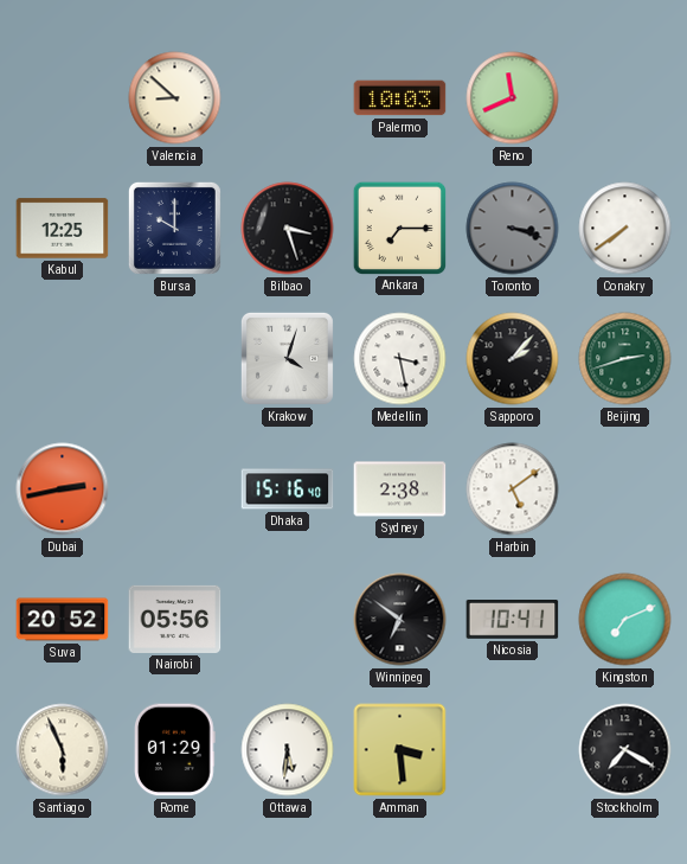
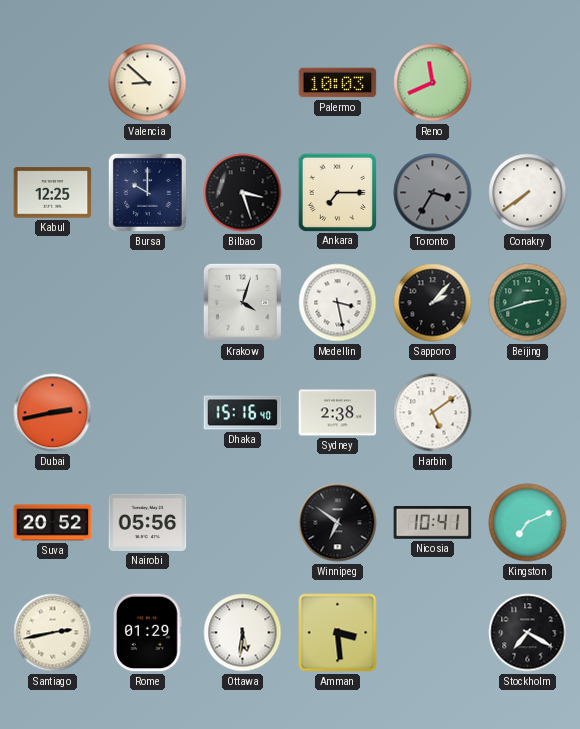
Toronto: 3:18 -> 3:35 (433, 193)
Santiago: 5:56 -> 2:43 (53, 633)
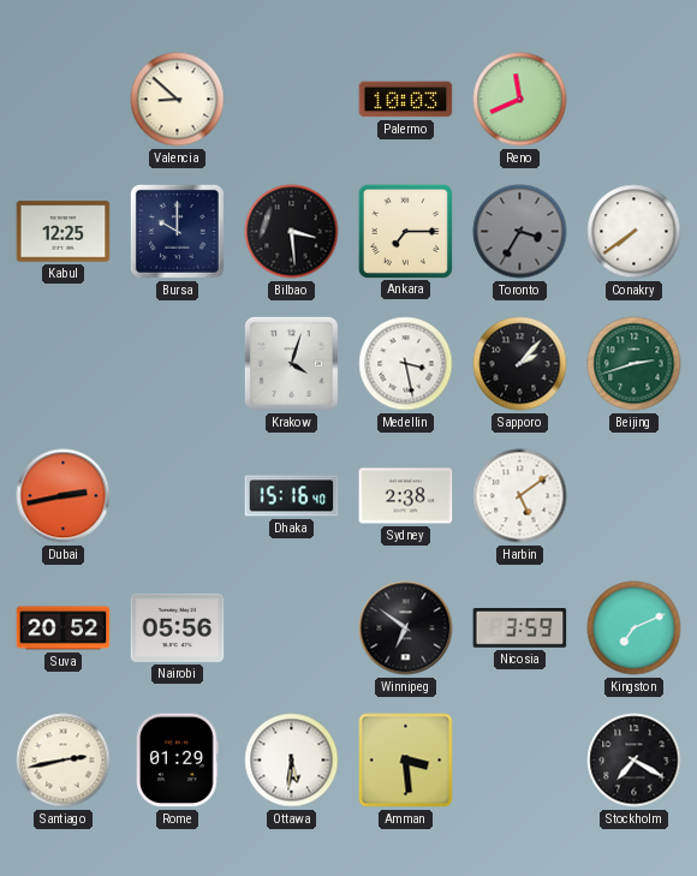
Bilbao: 3:27 -> 3:29 (292, 232)
Nicosia: 10:41 -> 3:59 (520, 628)
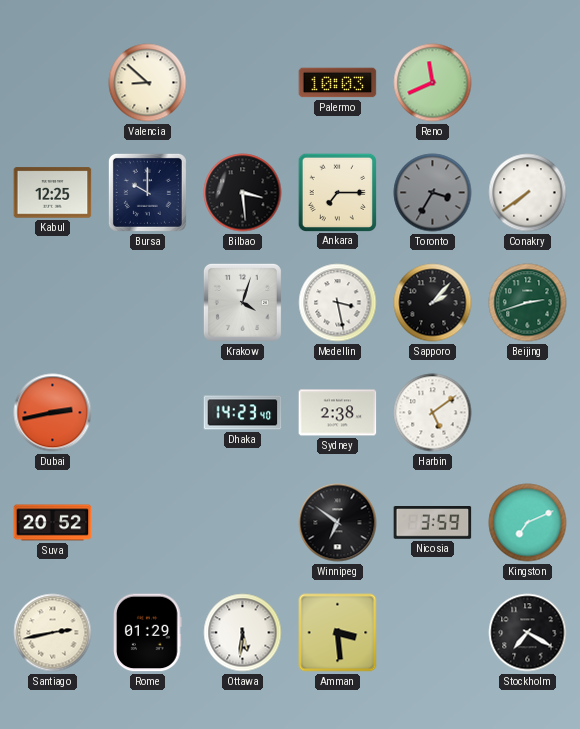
Dhaka: 15:16 -> 14:23 (243, 413)
Nairobi: 05:56 -> none (178, 627)
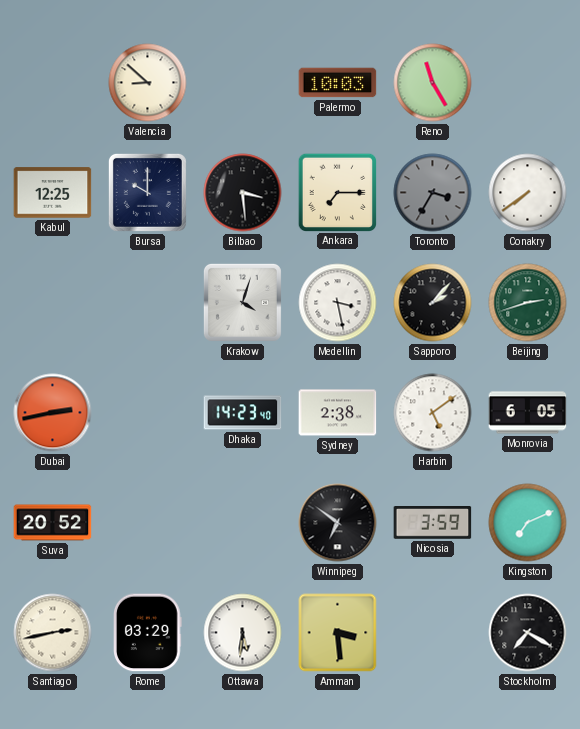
Reno: 11:41 -> 11:25 (433, 83)
Monrovia: none -> 6:05 (528, 413)
Rome: 01:29 -> 03:29 (148, 633)
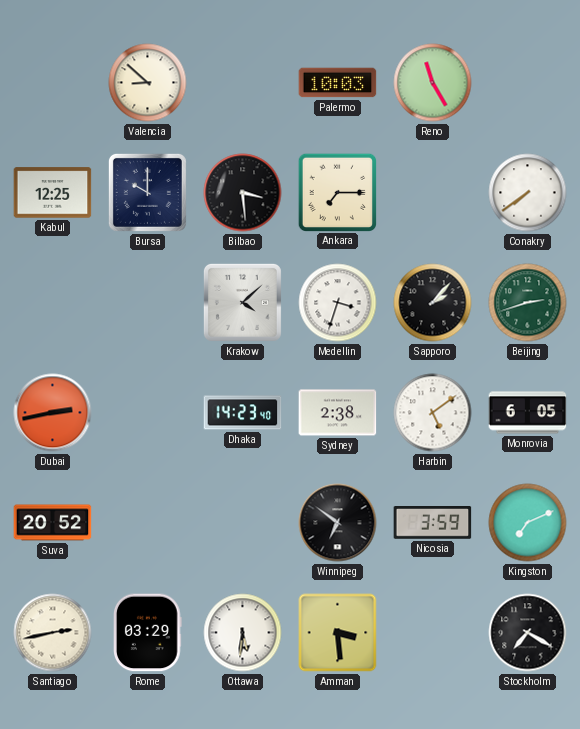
Toronto: 3:35 -> none (433, 193)
Krakow: 4:03 -> 4:08 (242, 302)
Medellin: 3:28 -> 3:33 (338, 303)
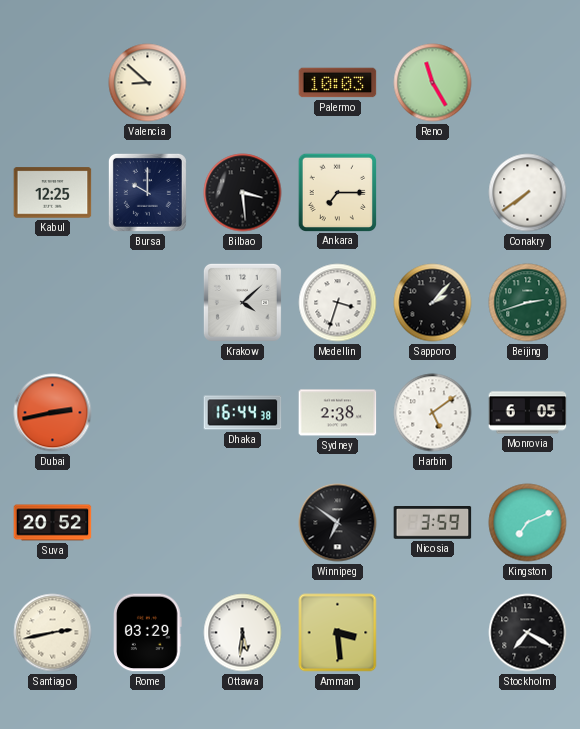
Dhaka: 14:23 -> 16:44 (243, 413)
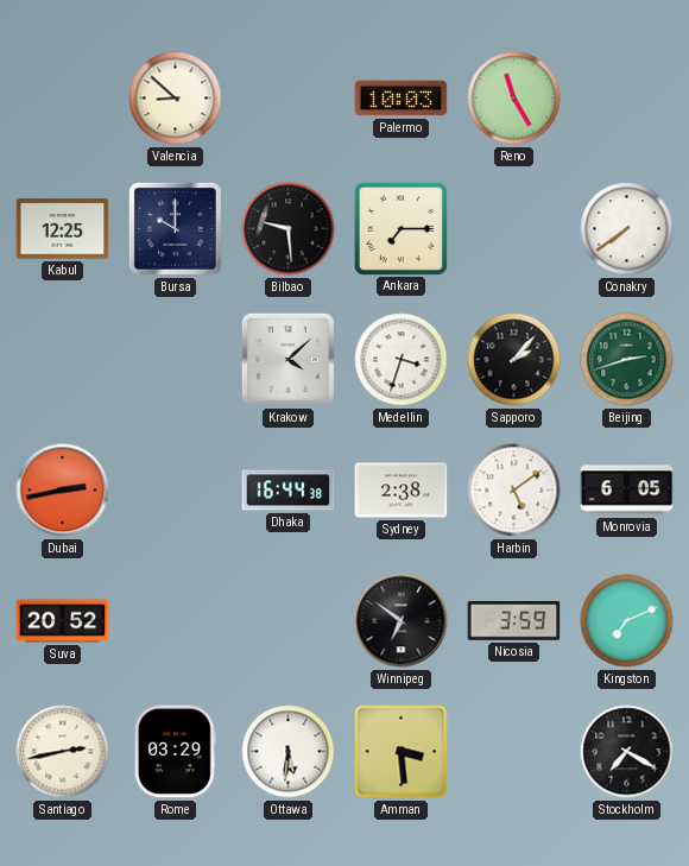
Bilbao: 3:29 -> 9:29 (289, 229)
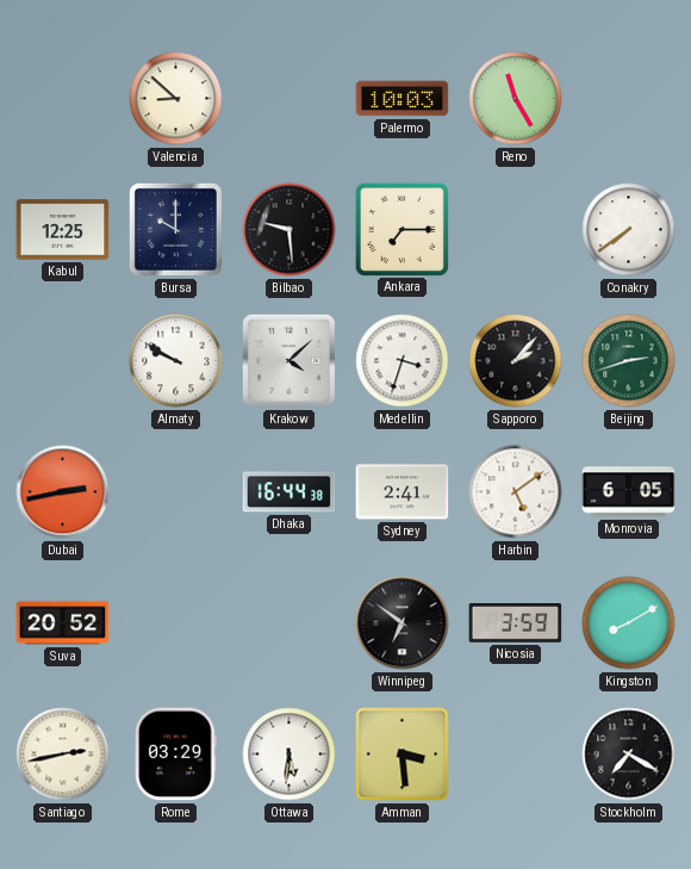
Almaty: none -> 9:50 (176, 361)
Sydney: 2:38 -> 2:41 (403, 492)
Kingston: 7:11 -> 8:10 (629, 623)
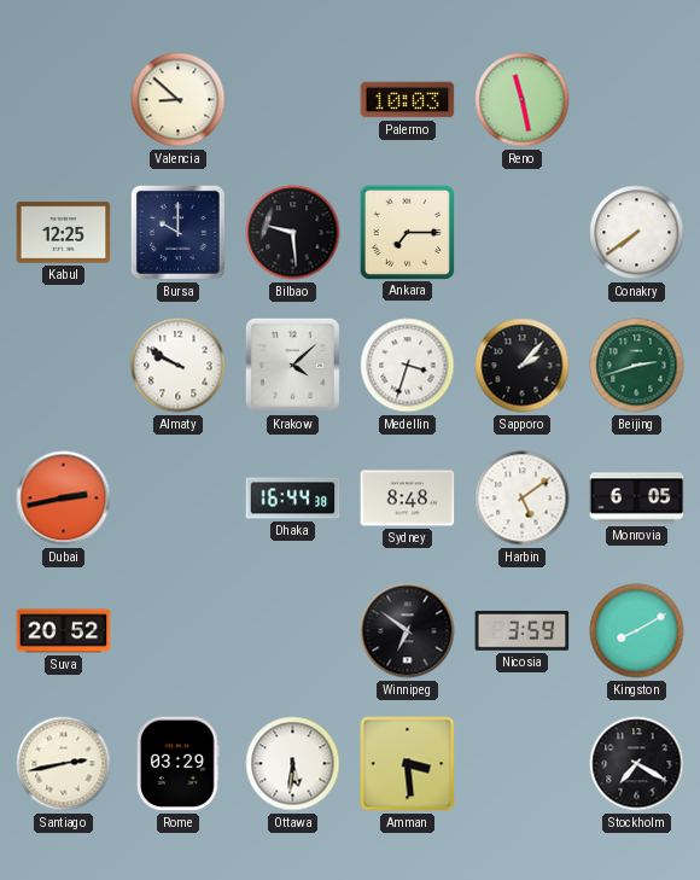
Reno: 11:25 -> 11:28 (523, 100)
Sydney: 2:41 -> 8:48 (408, 499)
